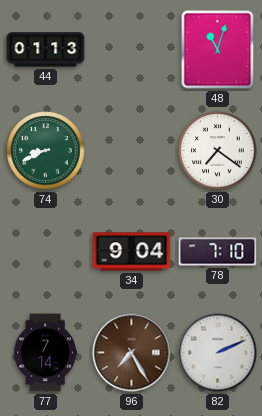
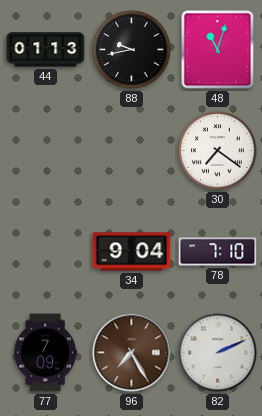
88: none -> 9:43 (132, 50)
74: 8:41 -> none (46, 151)
77: 7:14 -> 7:09 (45, 353)
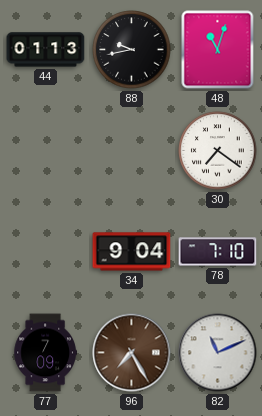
82: 2:11 -> 11:11 (218, 353)
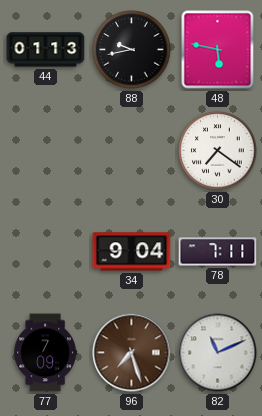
48: 11:03 -> 5:47 (218, 50)
78: 7:10 -> 7:11 (218, 252)
96: 7:25 -> 7:27 (132, 353)
